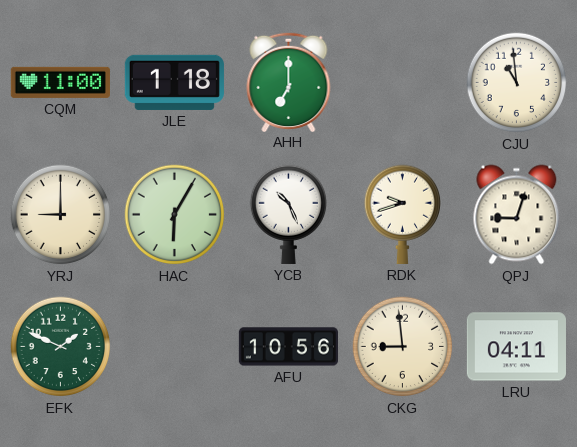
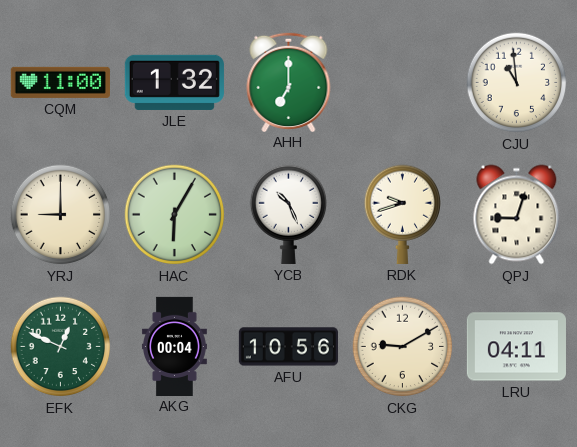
JLE: 1:18 -> 1:32 (174, 82)
EFK: 1:49 -> 12:49 (61, 347)
AKG: none -> 00:04 (174, 346)
CKG: 8:59 -> 9:10 (403, 347)
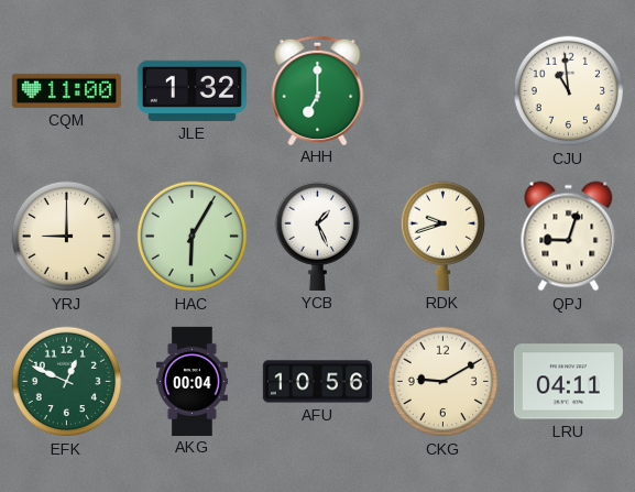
YCB: 10:26 -> 1:26 (317, 236)
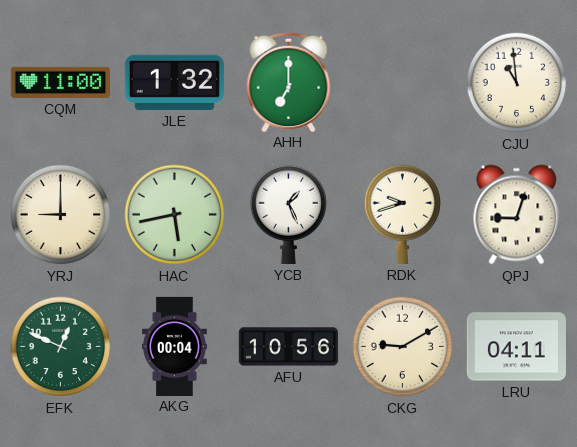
HAC: 6:05 -> 5:43 (175, 215)
